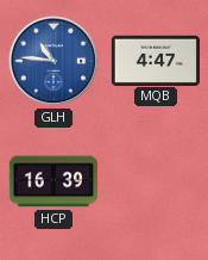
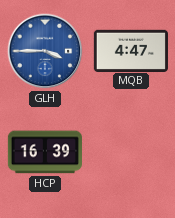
GLH: 10:46 -> 3:45 (45, 51)
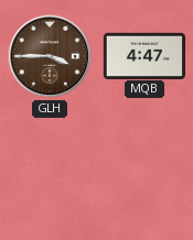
GLH dial: blue -> brown (50, 56)
HCP: 16:39 -> none (45, 152)
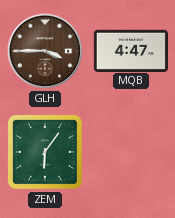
ZEM: none -> 6:06 (45, 152)
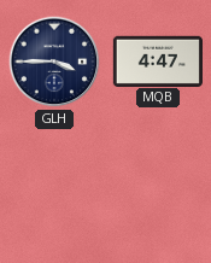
GLH dial: brown -> navy (54, 62)
ZEM: 6:06 -> none (45, 152)
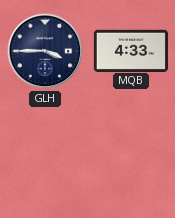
MQB: 4:47 -> 4:33 (130, 50)
